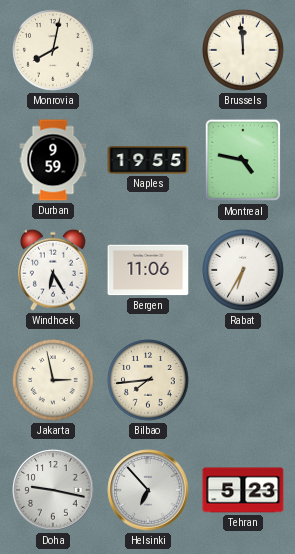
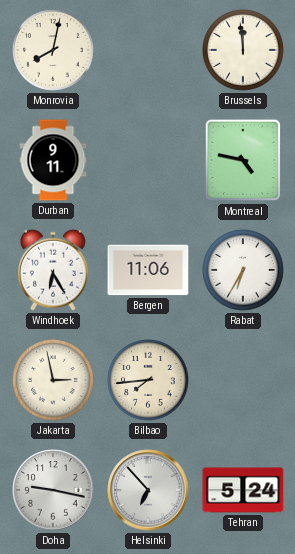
Durban: 9:59 -> 9:11 (53, 160)
Naples: 19:55 -> none (148, 160)
Tehran: 5:23 -> 5:24 (243, 490)
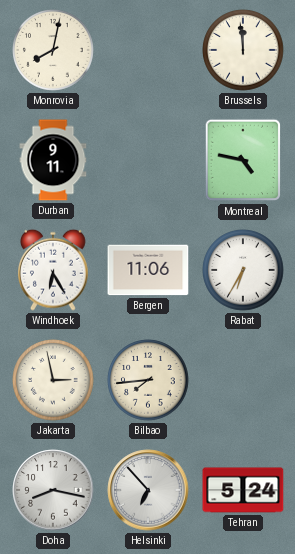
Doha: 9:17 -> 8:17 (53, 490)
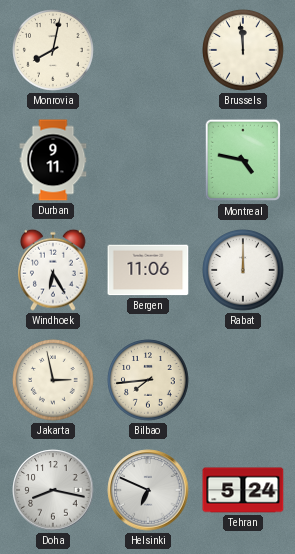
Rabat: 6:35 -> 12:00 (243, 270)
Helsinki: 6:53 -> 6:49 (148, 490)
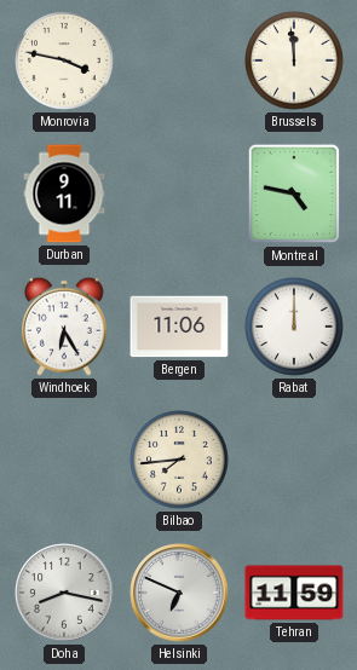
Monrovia: 8:02 -> 3:47 (64, 60)
Jakarta: 2:58 -> none (53, 380)
Tehran: 5:24 -> 11:59 (294, 593)
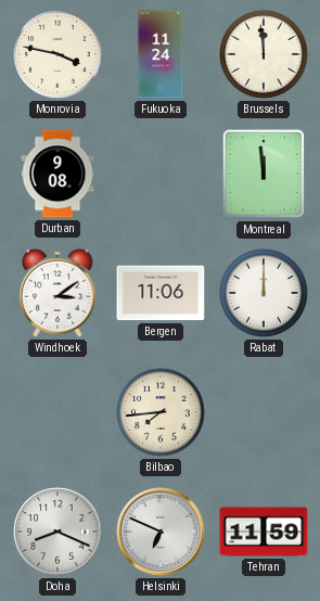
Fukuoka: none -> 11:24 (161, 54)
Durban: 9:11 -> 9:08 (57, 174)
Montreal: 4:47 -> 11:59 (264, 174)
Windhoek: 6:25 -> 3:09 (59, 293)
Doha: 8:17 -> 8:19 (57, 532)
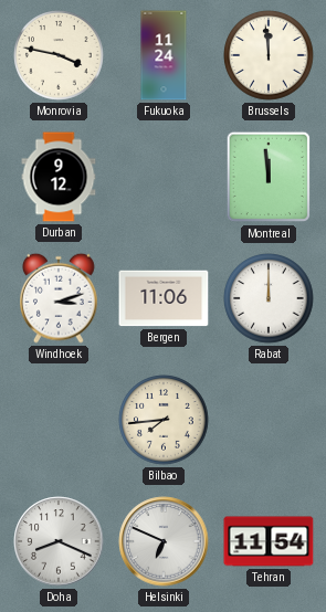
Durban: 9:08 -> 9:12 (59, 177)
Windhoek: 3:09 -> 3:12 (60, 298)
Tehran: 11:59 -> 11:54 (269, 541)
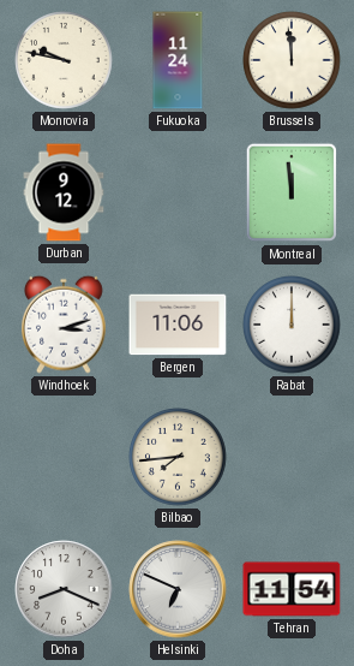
Monrovia: 3:47 -> 9:47 (64, 60)
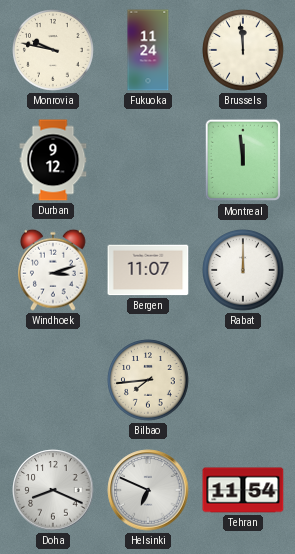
Bergen: 11:06 -> 11:07 (148, 270)
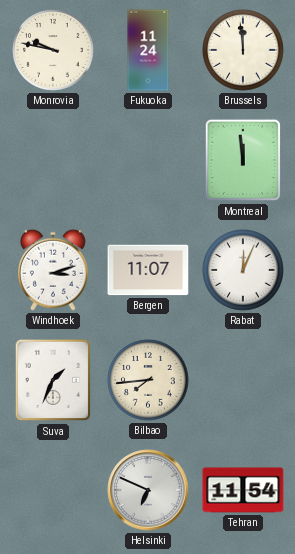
Durban: 9:12 -> none (53, 160)
Rabat: 12:00 -> 12:04 (243, 270)
Suva: none -> 1:34 (53, 380)
Doha: 8:19 -> none (53, 490)
